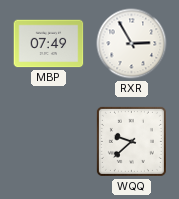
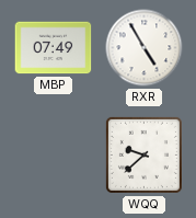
RXR: 2:55 -> 4:55 (145, 48)
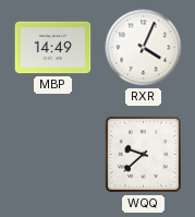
MBP: 07:49 -> 14:49 (53, 48)
RXR: 4:55 -> 4:04 (144, 48)
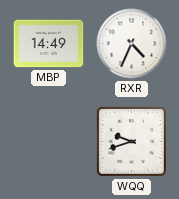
RXR: 4:04 -> 4:34 (132, 44)
WQQ: 9:38 -> 9:42 (131, 141)
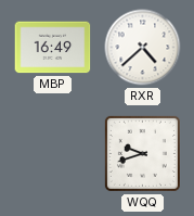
MBP: 14:49 -> 16:49 (53, 48)
RXR: 4:34 -> 4:38 (143, 48)
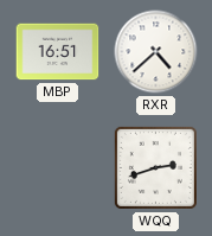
MBP: 16:49 -> 16:51 (58, 52)
WQQ: 9:42 -> 2:42 (155, 167)
